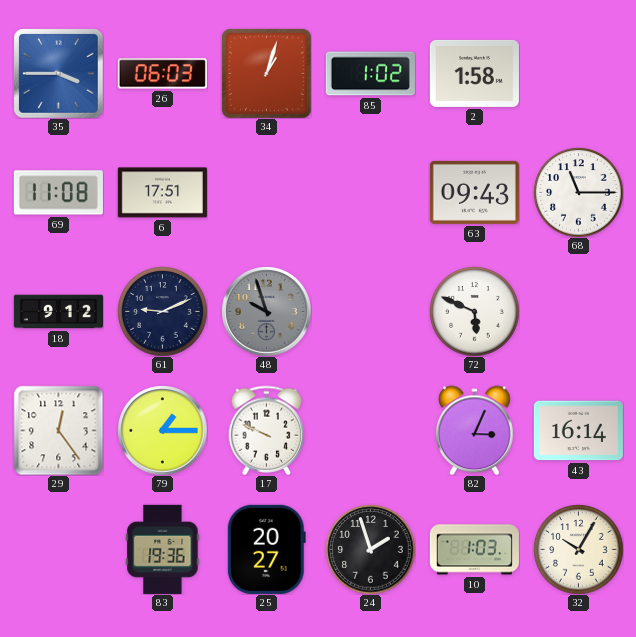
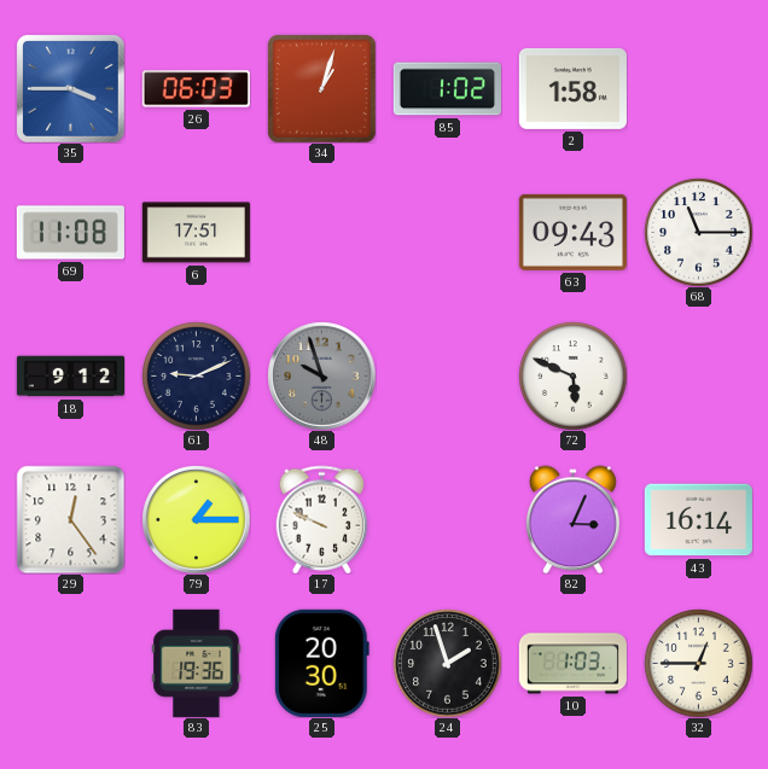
25: 20:27 -> 20:30 (321, 663)
32: 10:05 -> 12:45 (698, 663)
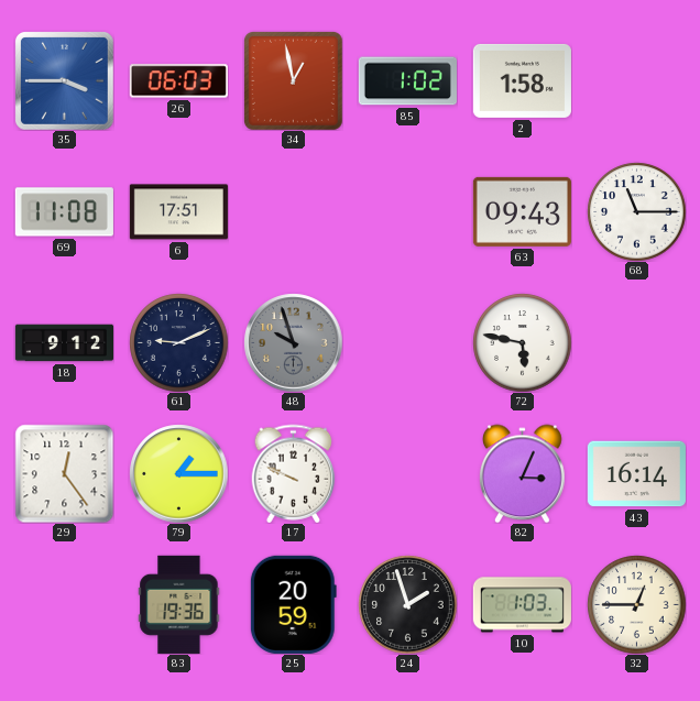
34: 1:03 -> 12:58 (293, 80)
72: 5:49 -> 5:47 (522, 342)
25: 20:30 -> 20:59 (293, 604)
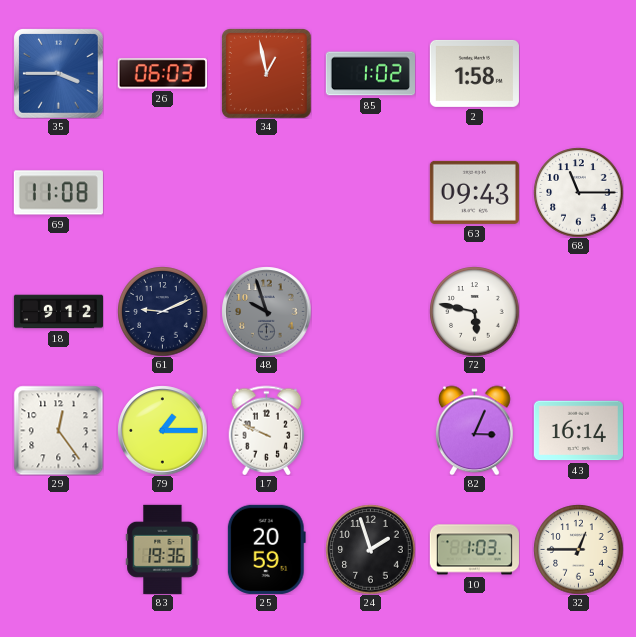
6: 17:51 -> none (178, 212)
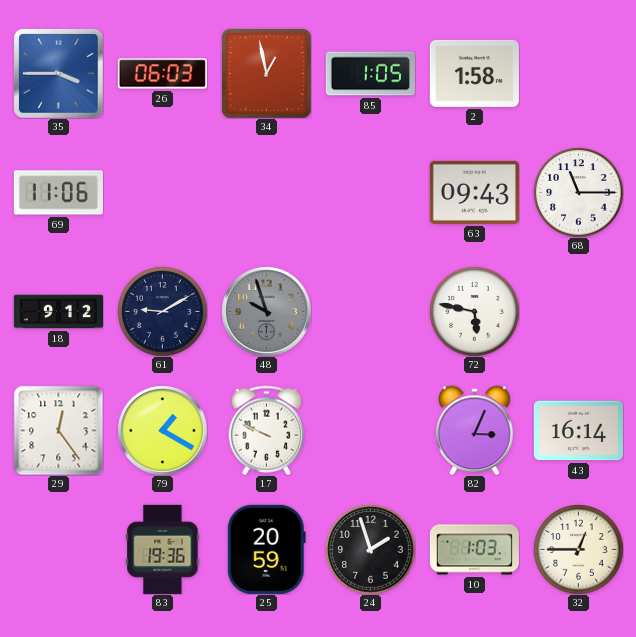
85: 1:02 -> 1:05 (370, 74)
69: 11:08 -> 11:06 (58, 193)
61: 9:11 -> 9:10 (162, 311)
79: 1:15 -> 1:20 (162, 430)
